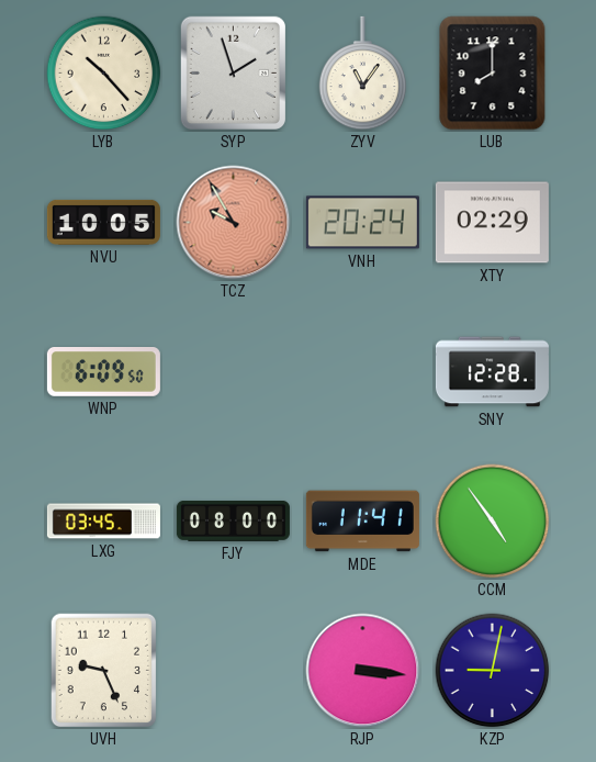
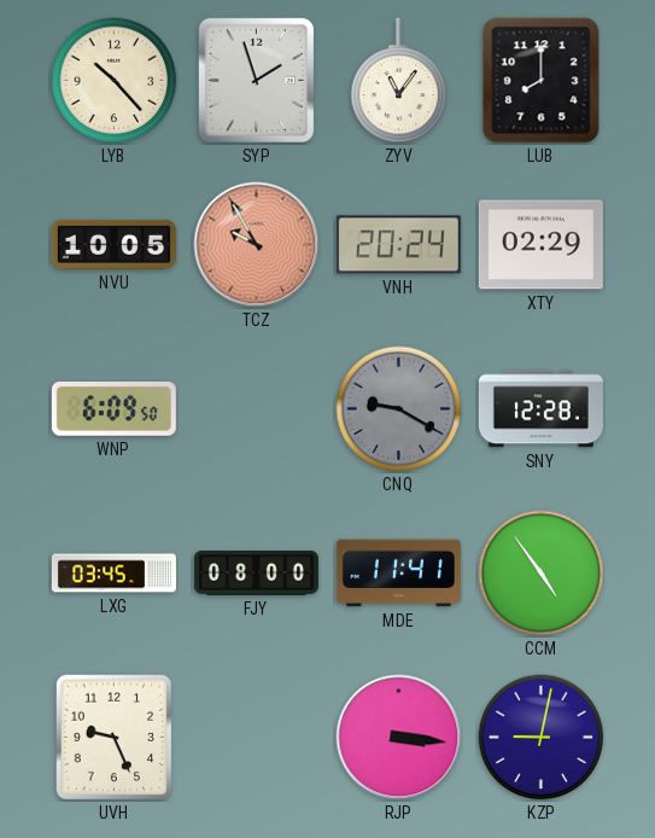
CNQ: none -> 9:20 (399, 409)
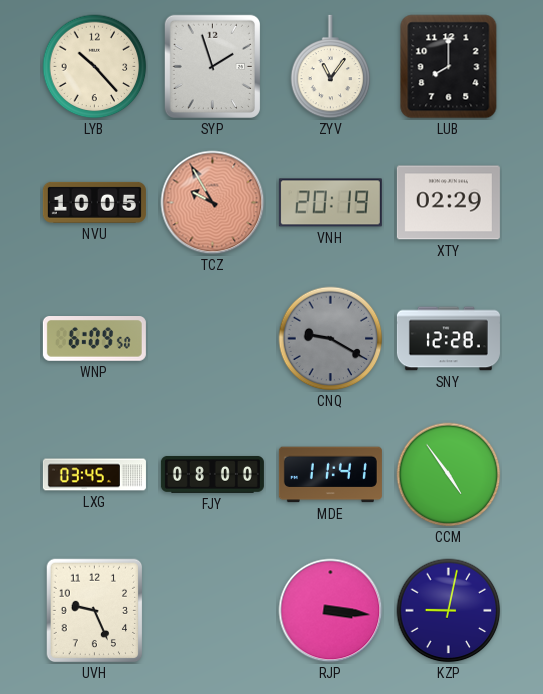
VNH: 20:24 -> 20:19 (330, 203)
